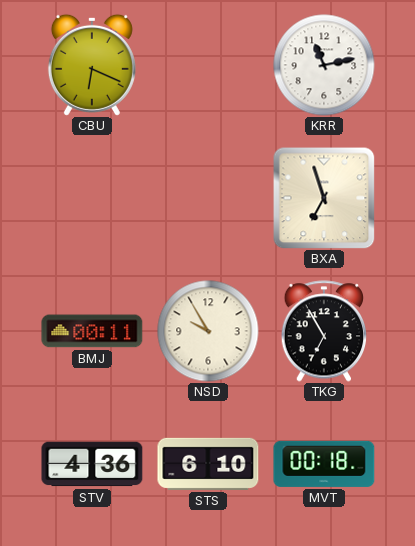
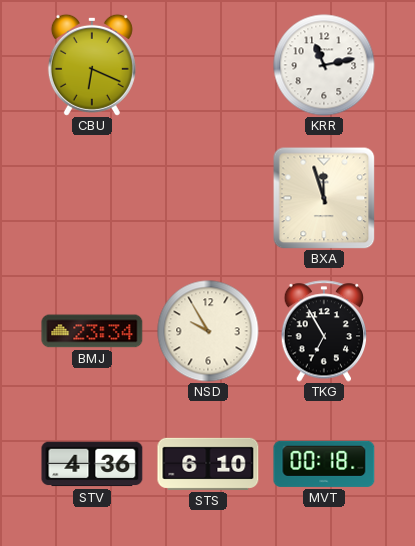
BXA: 6:57 -> 11:57 (324, 198)
BMJ: 00:11 -> 23:34 (92, 331)
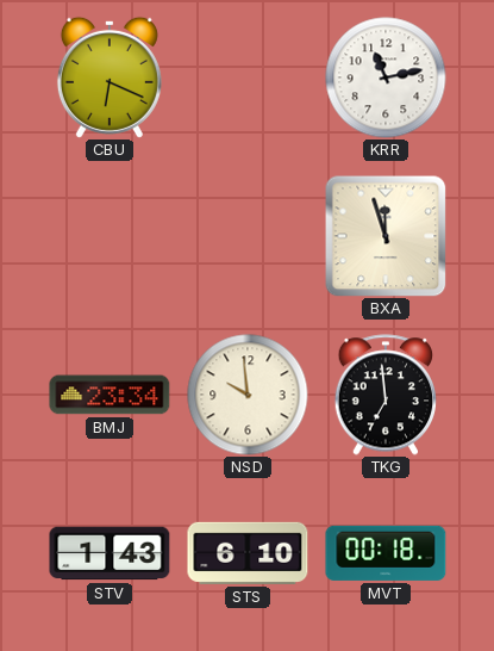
NSD: 9:55 -> 9:59 (248, 395)
TKG: 6:55 -> 6:59 (386, 395)
STV: 4:36 -> 1:43 (110, 553)
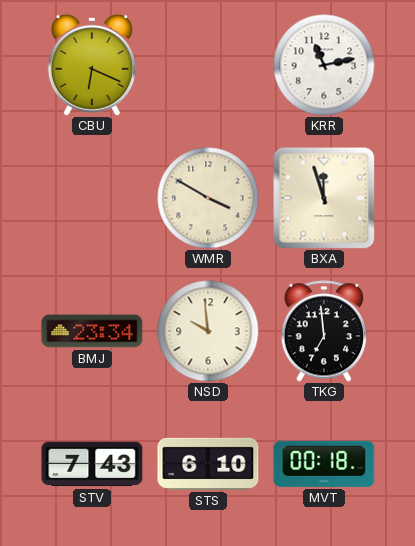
WMR: none -> 3:50 (208, 198)
STV: 1:43 -> 7:43 (92, 464)
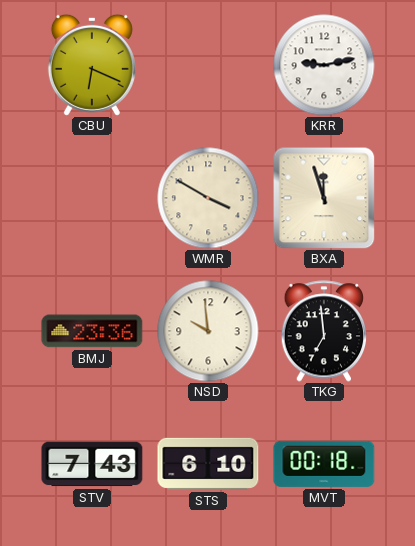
KRR: 11:13 -> 9:13 (324, 65)
BMJ: 23:34 -> 23:36 (92, 331)
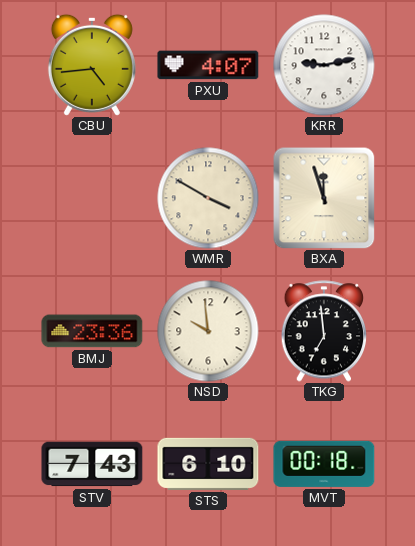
CBU: 6:19 -> 4:44 (92, 65)
PXU: none -> 4:07 (208, 65)
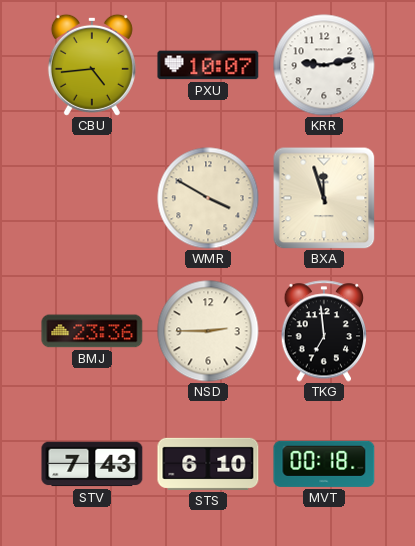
PXU: 4:07 -> 10:07 (208, 65)
NSD: 9:59 -> 2:45 (208, 331)
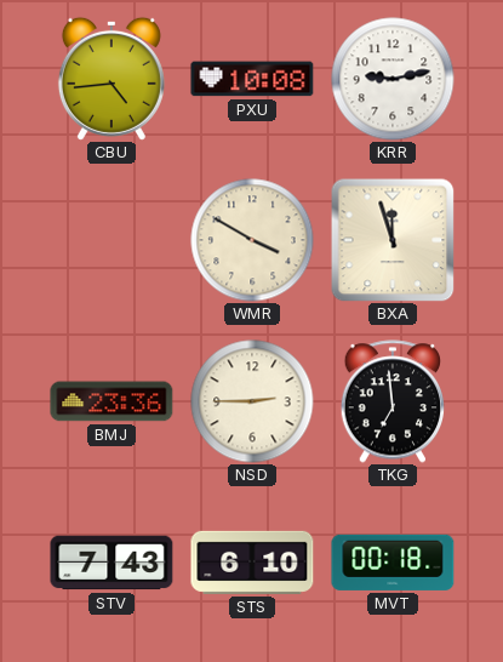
PXU: 10:07 -> 10:08 (252, 79)
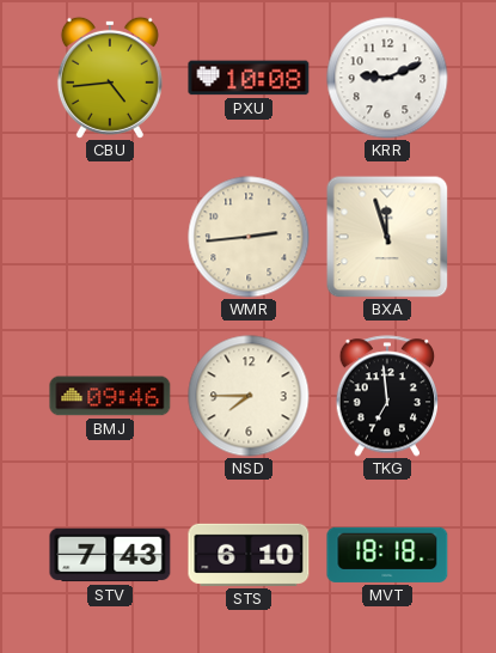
KRR: 9:13 -> 9:11 (387, 78)
WMR: 3:50 -> 2:44 (249, 237)
BMJ: 23:36 -> 09:46 (110, 396)
NSD: 2:45 -> 7:45 (249, 396)
MVT: 00:18 -> 18:18 (387, 555)
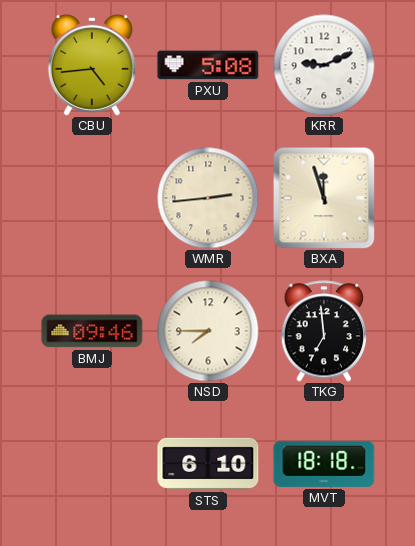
PXU: 10:08 -> 5:08 (208, 65)
STV: 7:43 -> none (110, 555)
